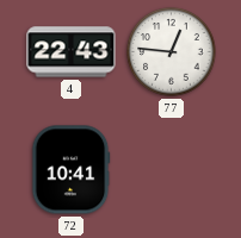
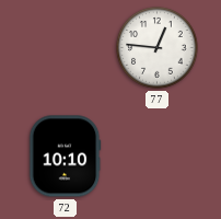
4: 22:43 -> none (72, 52)
72: 10:41 -> 10:10 (65, 157)
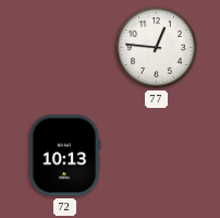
72: 10:10 -> 10:13 (64, 156)
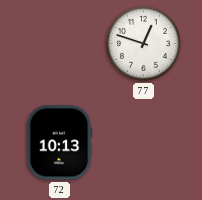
77: 12:46 -> 12:48 (144, 44)
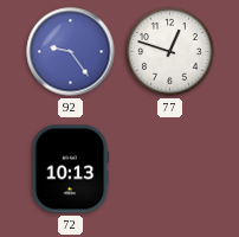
92: none -> 9:24 (71, 52)
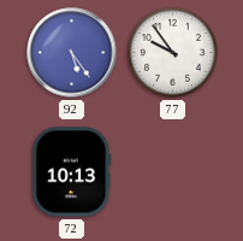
92: 9:24 -> 5:24 (72, 53)
77: 12:48 -> 9:54 (173, 53)
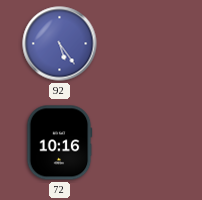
77: 9:54 -> none (173, 53)
72: 10:13 -> 10:16 (59, 143)
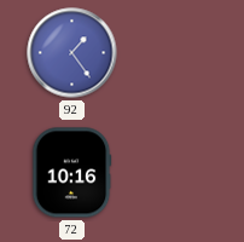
92: 5:24 -> 1:24 (72, 53)
